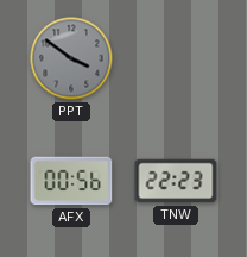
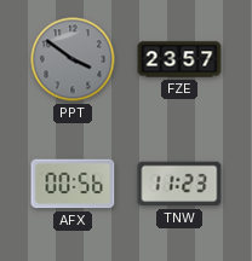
FZE: none -> 23:57 (179, 59)
TNW: 22:23 -> 11:23 (179, 184)
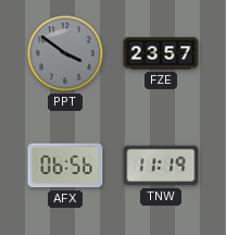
AFX: 00:56 -> 06:56 (65, 165)
TNW: 11:23 -> 11:19 (161, 165)
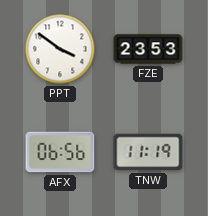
PPT dial: grey -> white (60, 49)
FZE: 23:57 -> 23:53 (148, 49)
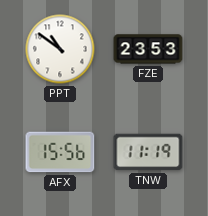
PPT: 3:51 -> 10:51 (60, 49)
AFX: 06:56 -> 15:56 (60, 152)
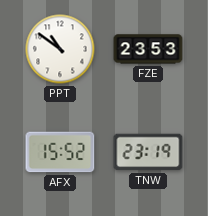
AFX: 15:56 -> 15:52 (60, 152)
TNW: 11:19 -> 23:19 (148, 152)
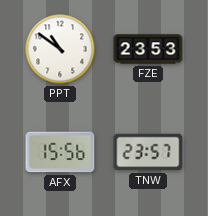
AFX: 15:52 -> 15:56 (60, 152)
TNW: 23:19 -> 23:57 (148, 152)
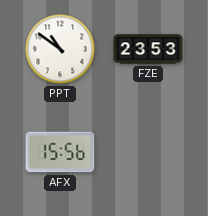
TNW: 23:57 -> none (148, 152)
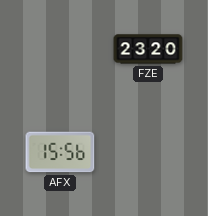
PPT: 10:51 -> none (60, 49)
FZE: 23:53 -> 23:20 (148, 49)
